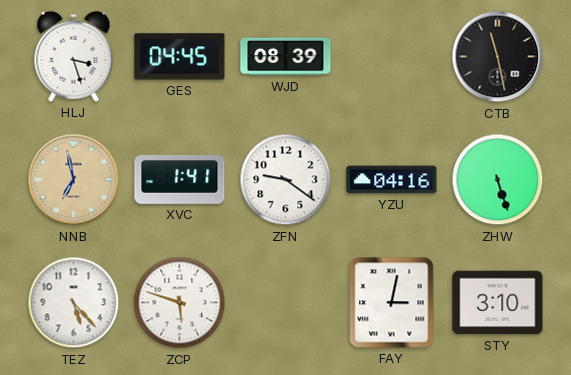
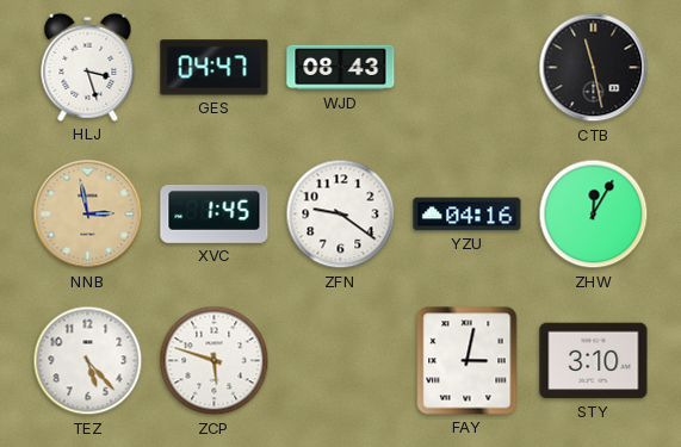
GES: 04:45 -> 04:47 (215, 68)
WJD: 08:39 -> 08:43 (341, 68)
NNB: 6:58 -> 2:58 (88, 215)
XVC: 1:41 -> 1:45 (215, 215)
ZHW: 5:27 -> 12:05 (594, 215)
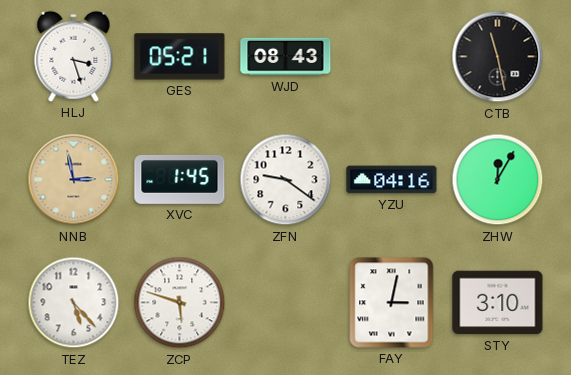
GES: 04:47 -> 05:21 (180, 57)
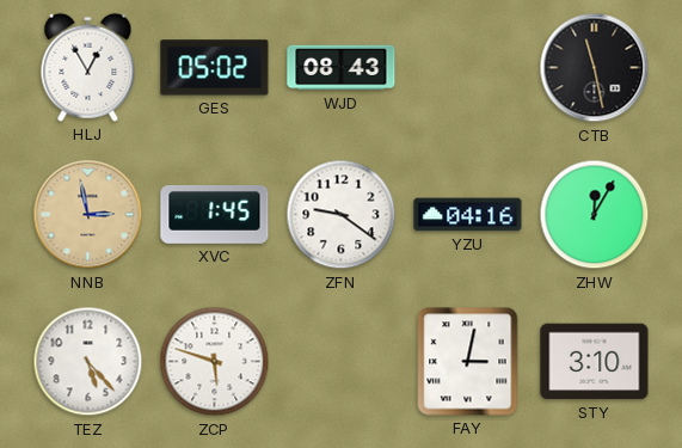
HLJ: 3:27 -> 12:55 (88, 67)
GES: 05:21 -> 05:02 (215, 68)
